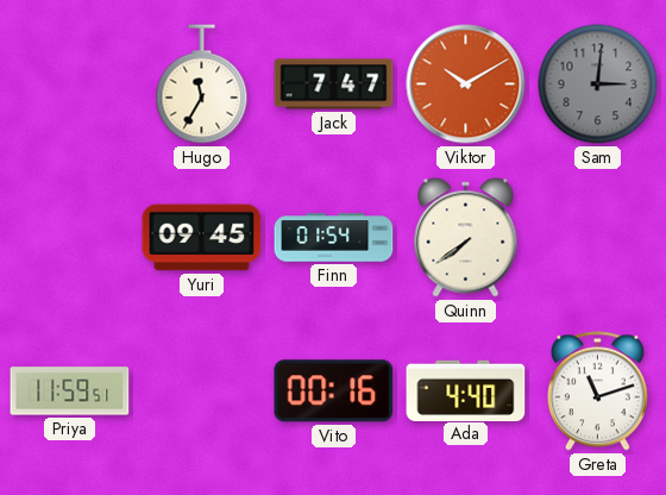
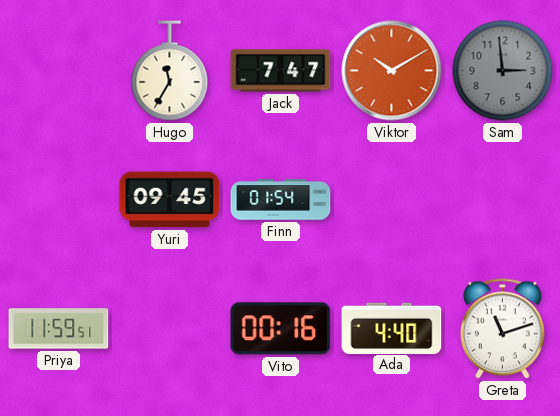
Sam: 3:01 -> 2:59 (503, 71)
Quinn: 7:39 -> none (466, 238)
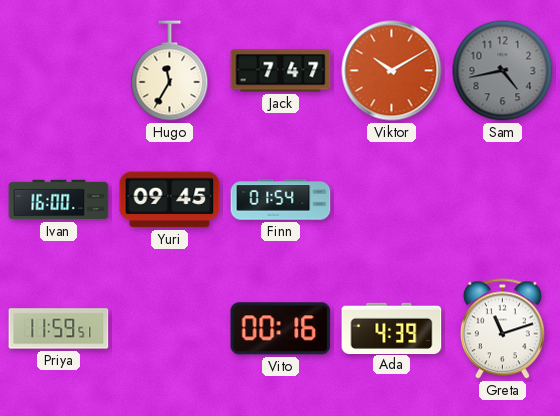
Sam: 2:59 -> 4:43 (503, 71)
Ivan: none -> 16:00 (59, 200)
Ada: 4:40 -> 4:39 (392, 328)
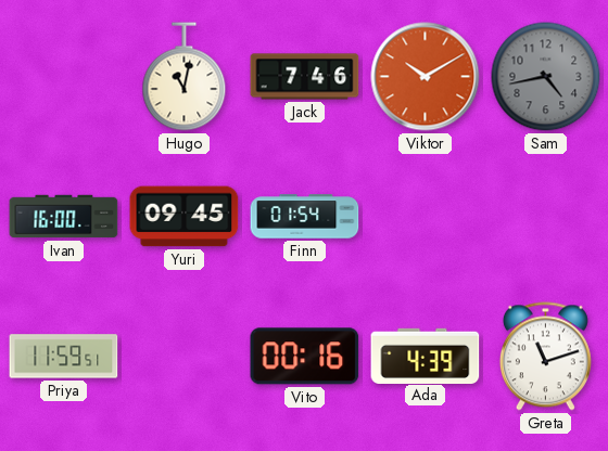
Hugo: 11:35 -> 11:02 (185, 77)
Jack: 7:47 -> 7:46 (305, 77)
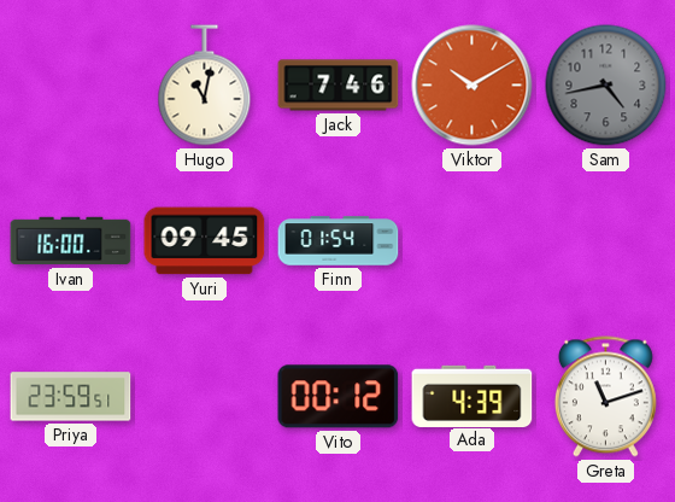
Priya: 11:59 -> 23:59 (71, 397)
Vito: 00:16 -> 00:12 (339, 397)
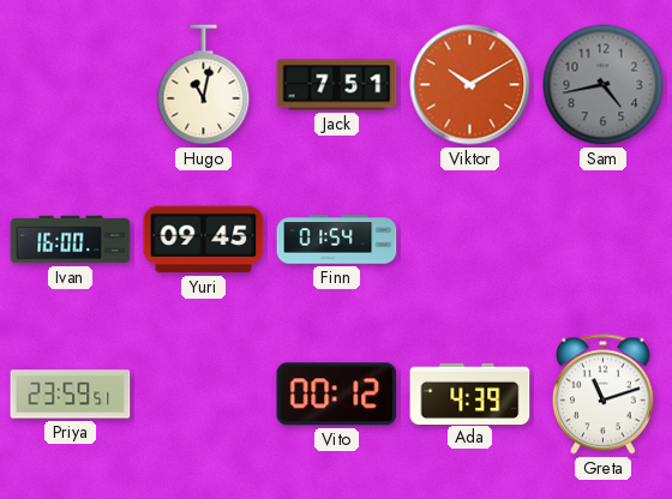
Jack: 7:46 -> 7:51 (337, 85)
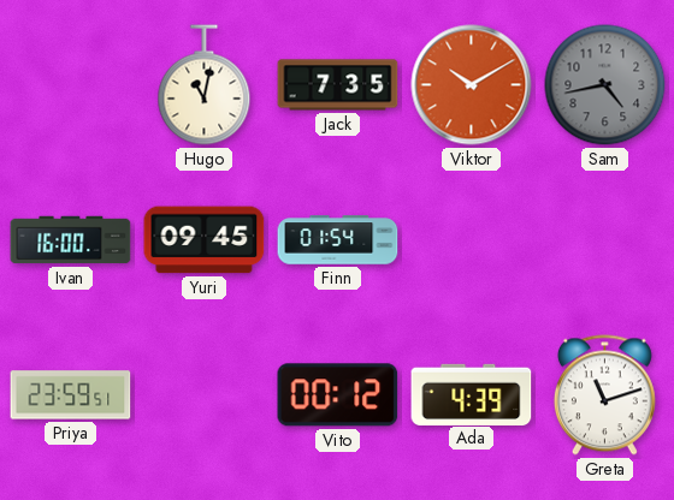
Jack: 7:51 -> 7:35 (338, 85)
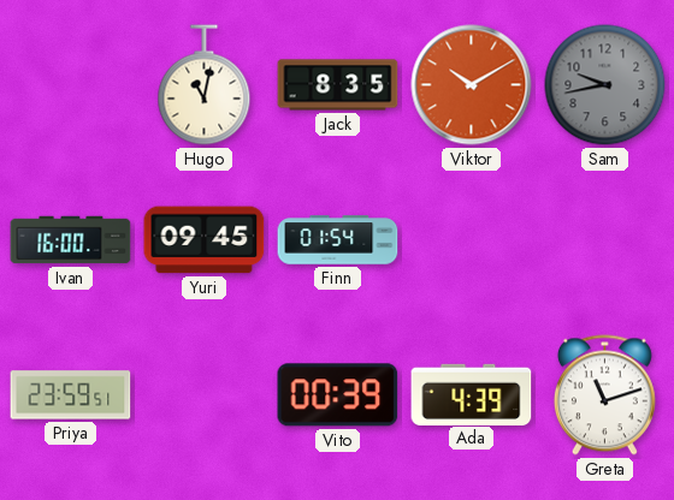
Jack: 7:35 -> 8:35 (338, 85)
Sam: 4:43 -> 9:43 (605, 85)
Vito: 00:12 -> 00:39 (338, 395)
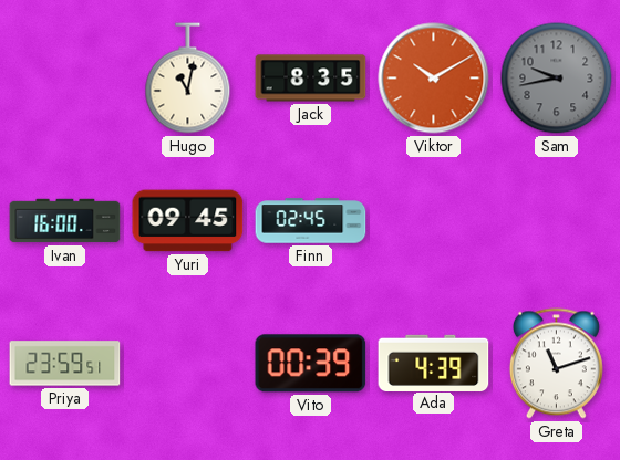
Finn: 01:54 -> 02:45 (311, 221)
